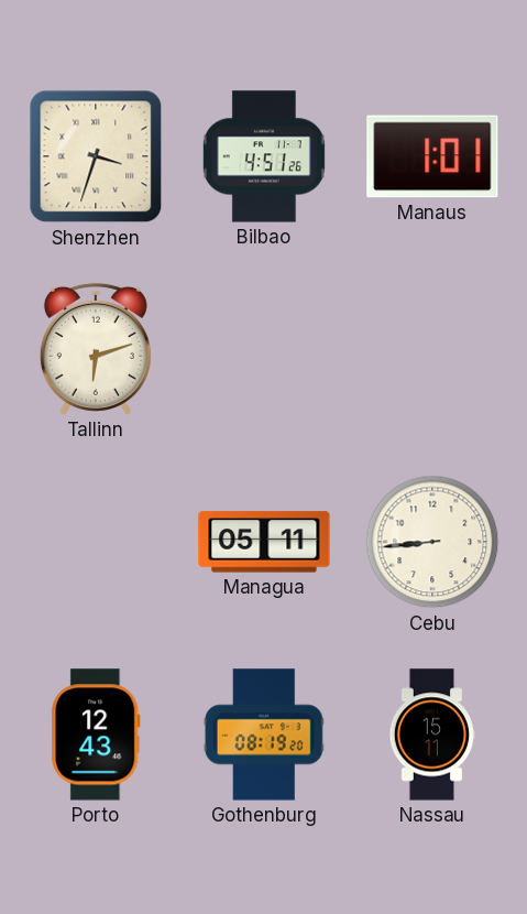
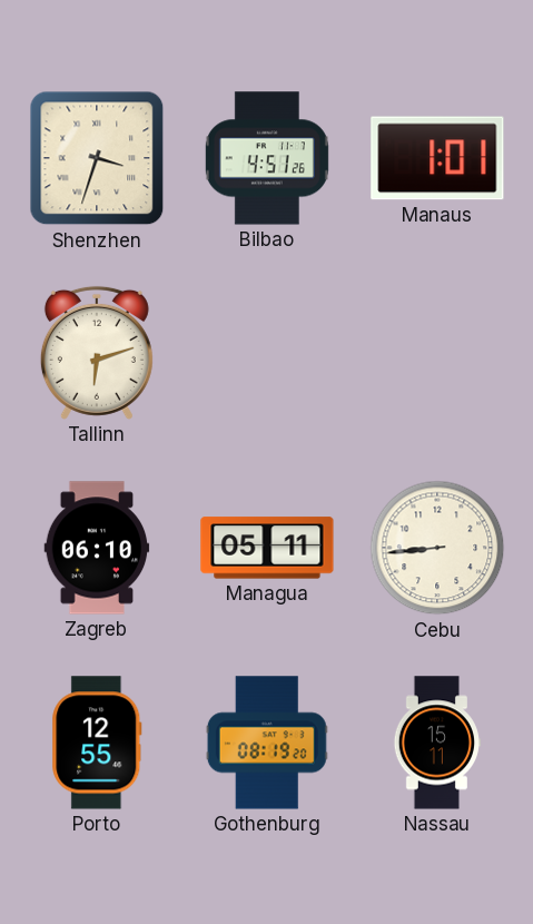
Zagreb: none -> 06:10 (97, 548)
Porto: 12:43 -> 12:55 (97, 743)
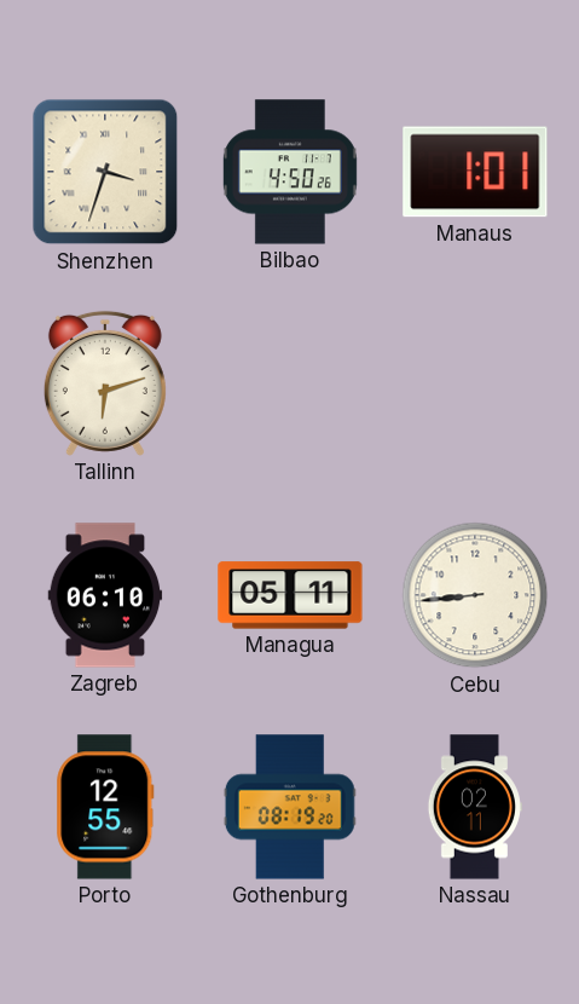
Bilbao: 4:51 -> 4:50 (290, 172)
Nassau: 15:11 -> 02:11 (475, 807)
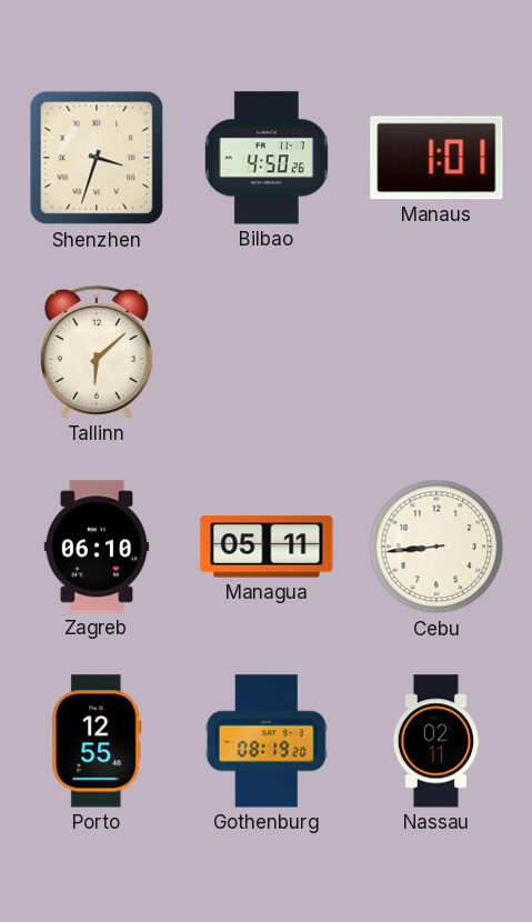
Tallinn: 6:12 -> 6:08 (97, 352)
